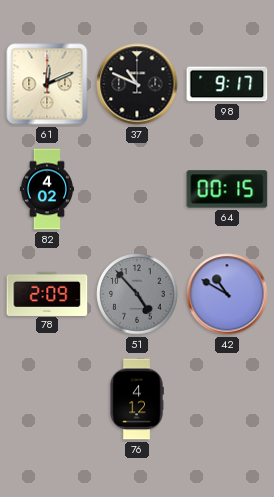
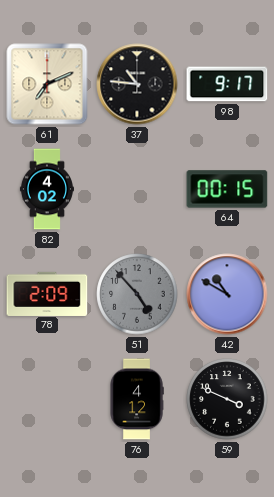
61: 12:11 -> 7:11 (47, 84)
37: 10:49 -> 10:46 (137, 84)
59: none -> 3:49 (227, 399)
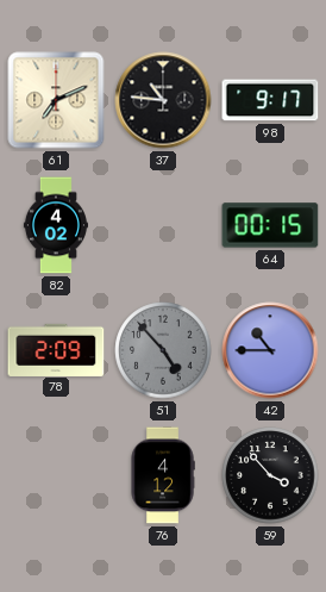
42: 10:50 -> 10:45 (270, 350)
59: 3:49 -> 3:53 (270, 475)
